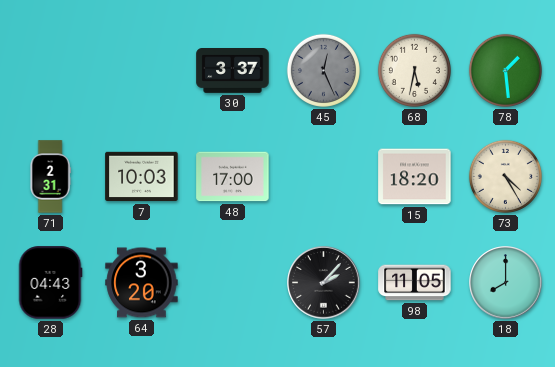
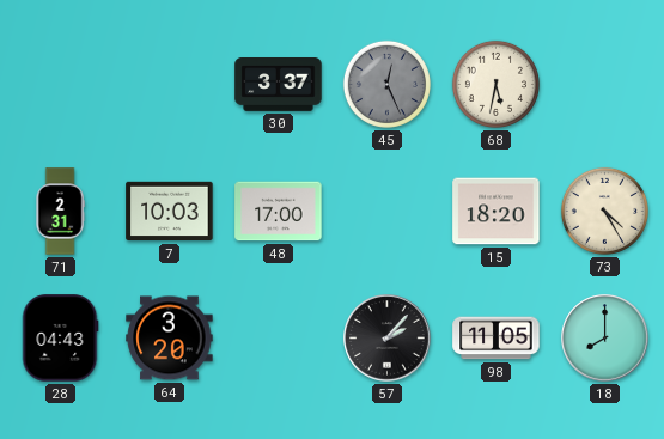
78: 1:29 -> none (505, 70)
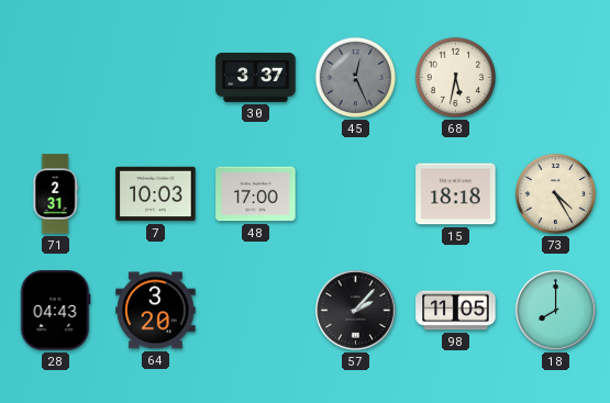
15: 18:20 -> 18:18 (456, 194)
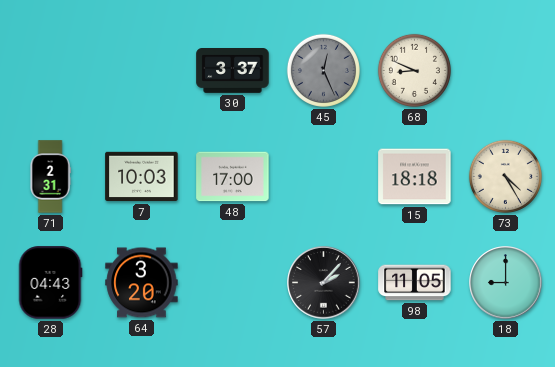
68: 5:32 -> 8:49 (414, 70)
18: 8:00 -> 9:00 (506, 283)
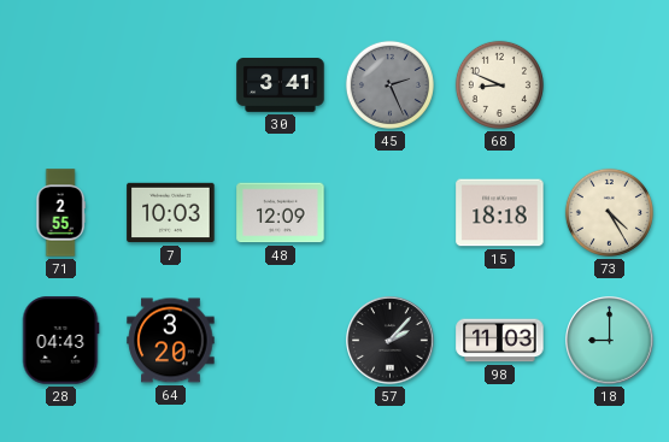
30: 3:37 -> 3:41 (281, 86)
45: 12:26 -> 2:26 (389, 84)
71: 2:31 -> 2:55 (60, 213)
48: 17:00 -> 12:09 (281, 213)
98: 11:05 -> 11:03 (500, 341)
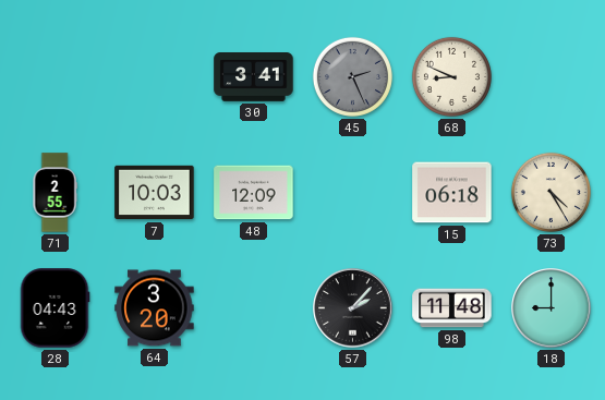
15: 18:18 -> 06:18 (452, 193)
98: 11:03 -> 11:48 (452, 308)
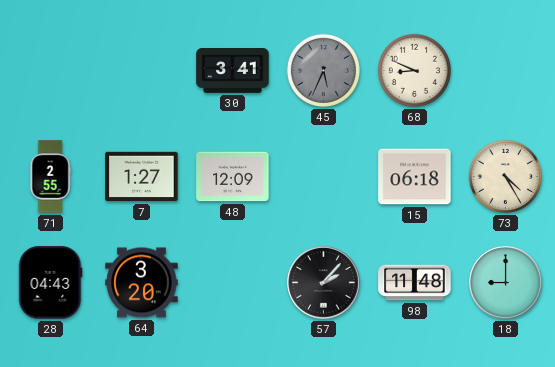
45: 2:26 -> 5:34 (323, 70)
7: 10:03 -> 1:27 (142, 177)
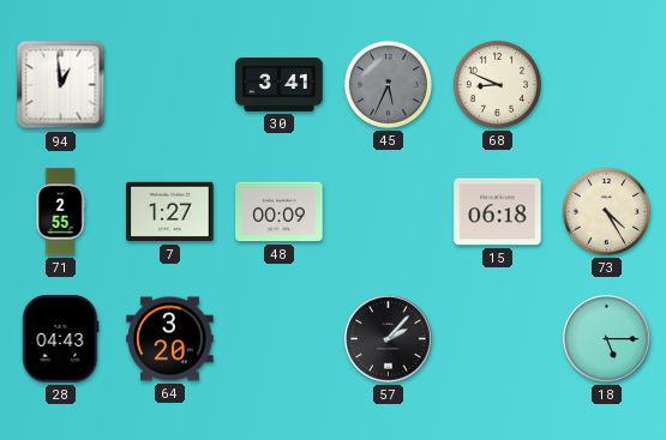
94: none -> 12:59 (61, 85)
48: 12:09 -> 00:09 (280, 212)
98: 11:48 -> none (415, 283)
18: 9:00 -> 5:15 (607, 339)
